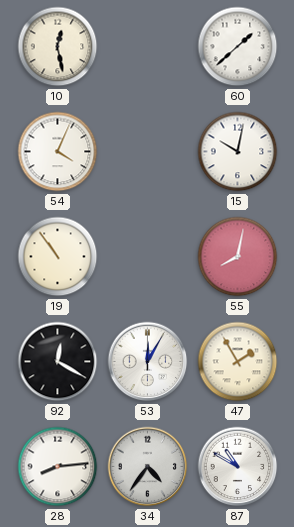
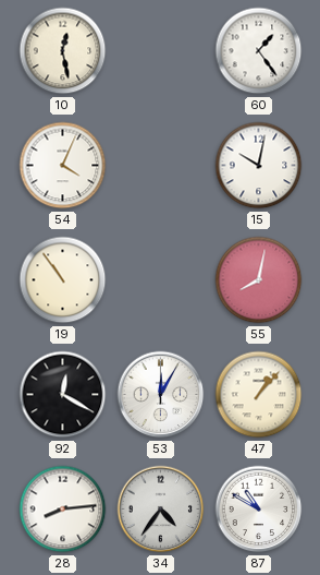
60: 1:38 -> 1:24 (259, 51)
47: 1:55 -> 1:07 (259, 395)
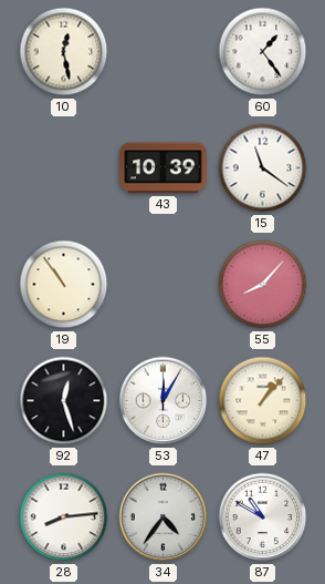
54: 4:04 -> none (63, 166)
43: none -> 10:39 (164, 168)
15: 10:02 -> 11:21 (263, 168)
55: 8:02 -> 8:07 (263, 285)
92: 12:20 -> 12:27 (64, 401)
